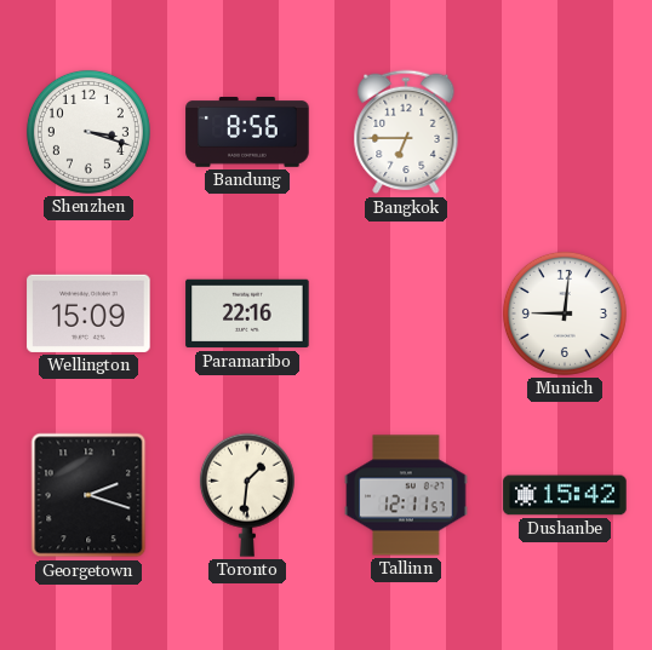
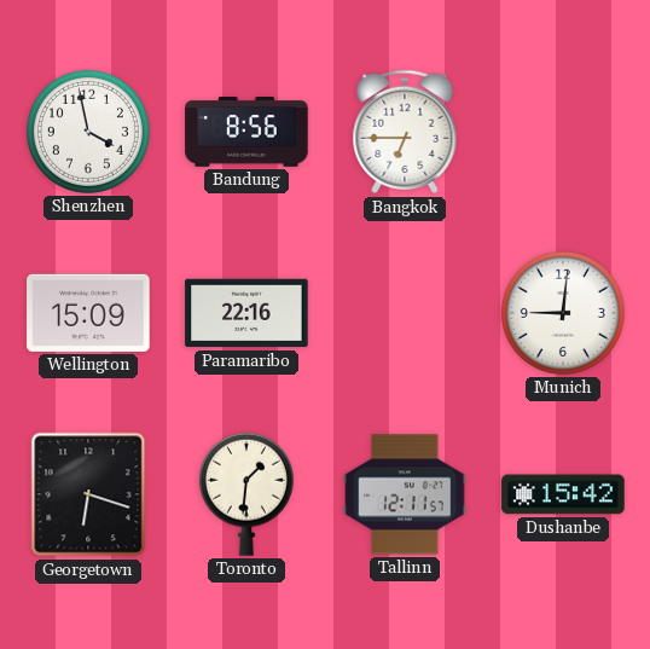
Shenzhen: 3:18 -> 3:58 (88, 132)
Georgetown: 2:18 -> 6:18 (88, 494)
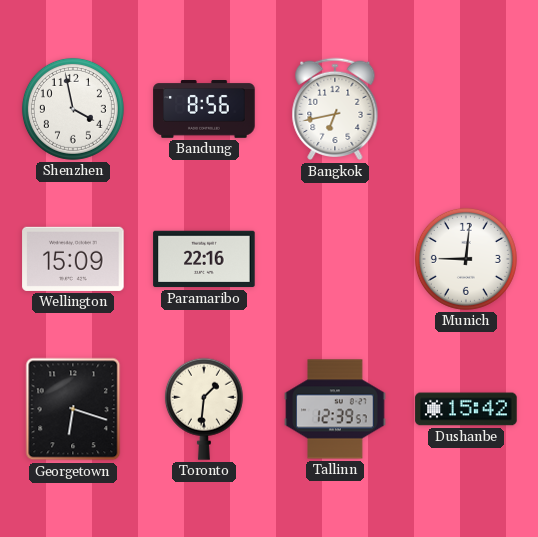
Bangkok: 6:45 -> 6:43 (335, 109)
Tallinn: 12:11 -> 12:39 (335, 409)
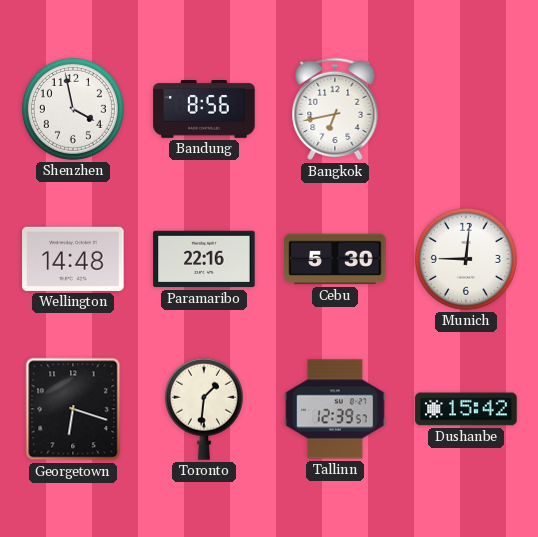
Wellington: 15:09 -> 14:48 (73, 259)
Cebu: none -> 5:30 (335, 259)
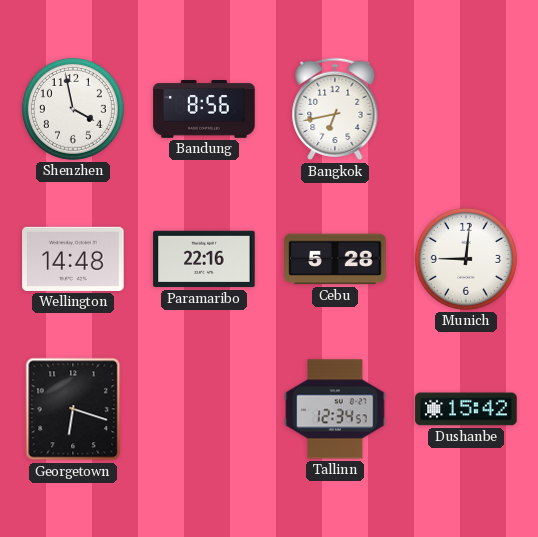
Cebu: 5:30 -> 5:28 (335, 259)
Toronto: 1:31 -> none (204, 409)
Tallinn: 12:39 -> 12:34 (335, 409)
